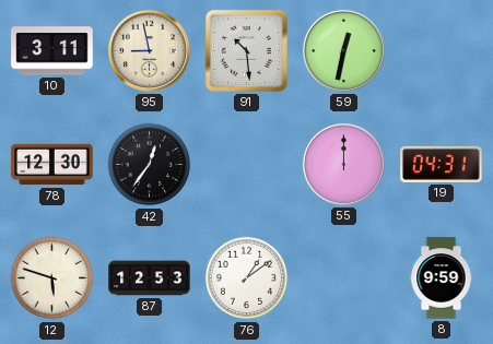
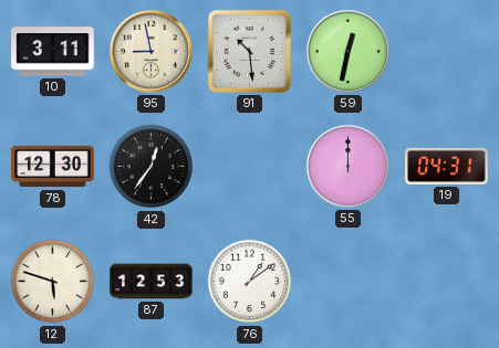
8: 9:59 -> none (442, 278)
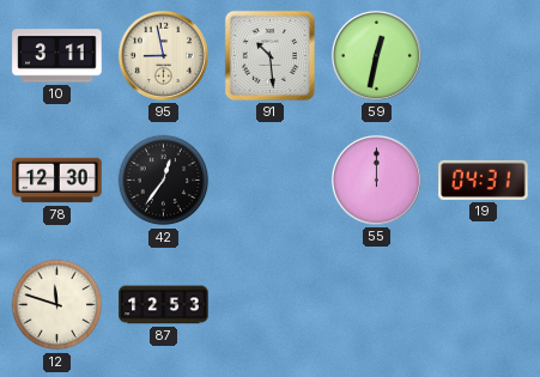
12: 5:48 -> 11:48 (57, 305)
76: 1:09 -> none (250, 282)
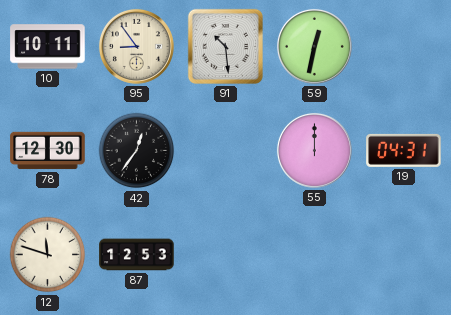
10: 3:11 -> 10:11 (48, 47)
95: 8:58 -> 8:54 (136, 46)
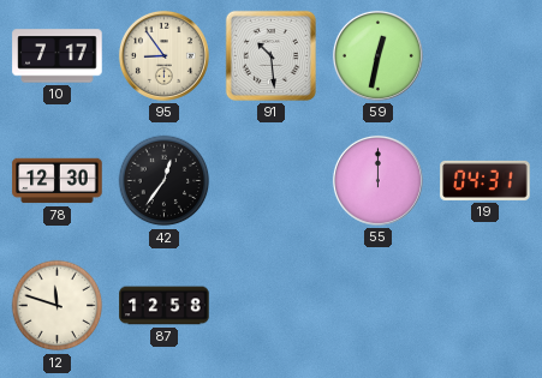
10: 10:11 -> 7:17 (58, 56)
87: 12:53 -> 12:58 (165, 306)
